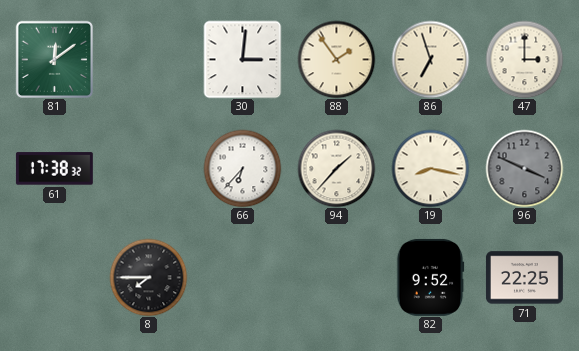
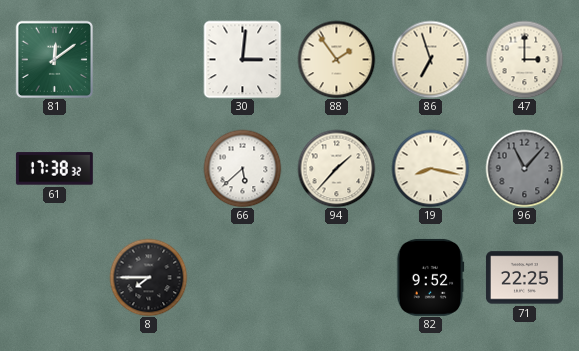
66: 6:37 -> 5:38 (242, 168)
96: 3:49 -> 11:07 (524, 168)
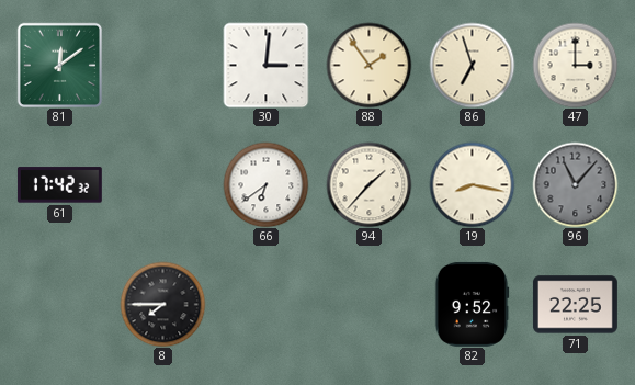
61: 17:38 -> 17:42 (59, 185)
66: 5:38 -> 6:39 (265, 184)
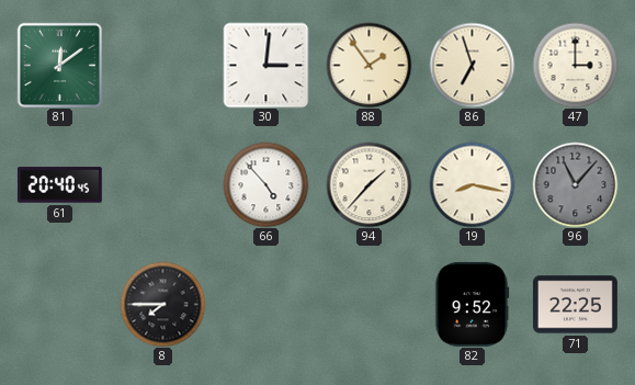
61: 17:42 -> 20:40 (59, 185)
66: 6:39 -> 4:53 (265, 184)
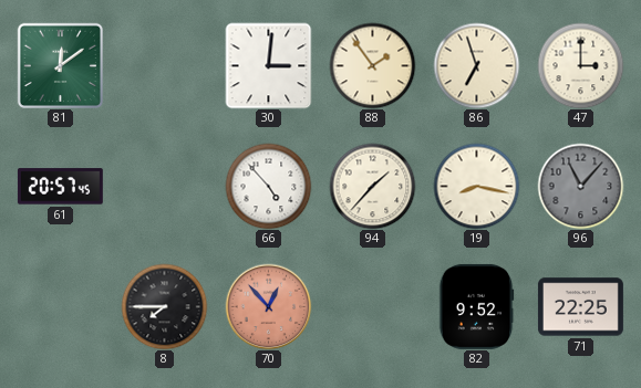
61: 20:40 -> 20:57 (60, 187)
70: none -> 12:53 (268, 306)
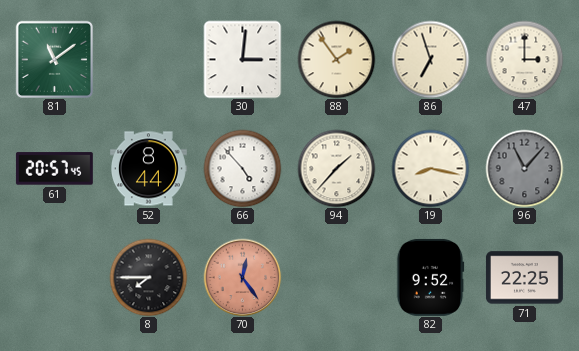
81: 12:09 -> 11:09 (54, 59)
52: none -> 8:44 (148, 169)
70: 12:53 -> 12:24 (242, 277)
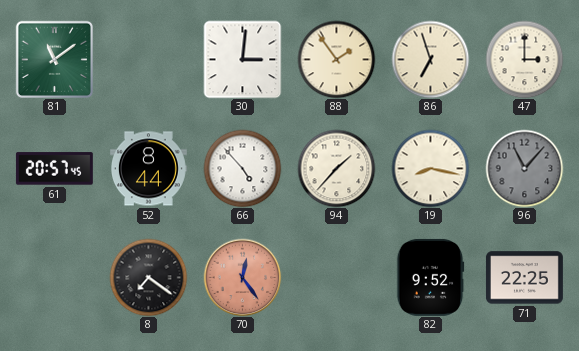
8: 7:45 -> 7:21 (148, 277)
